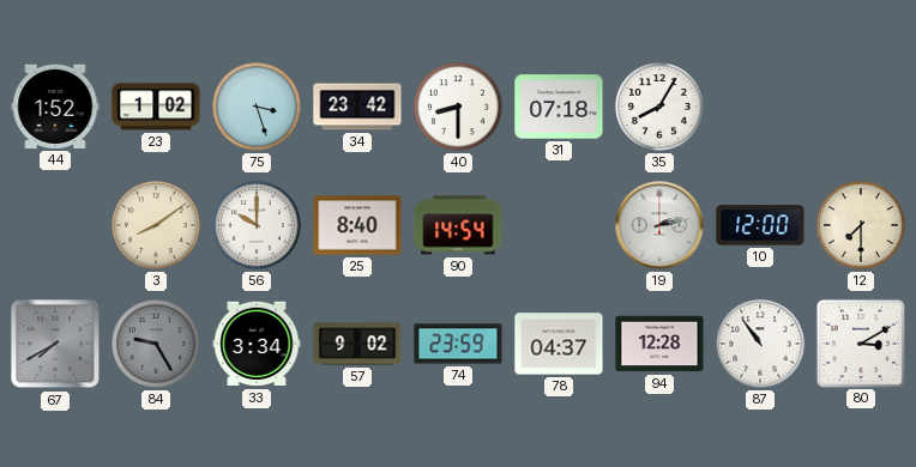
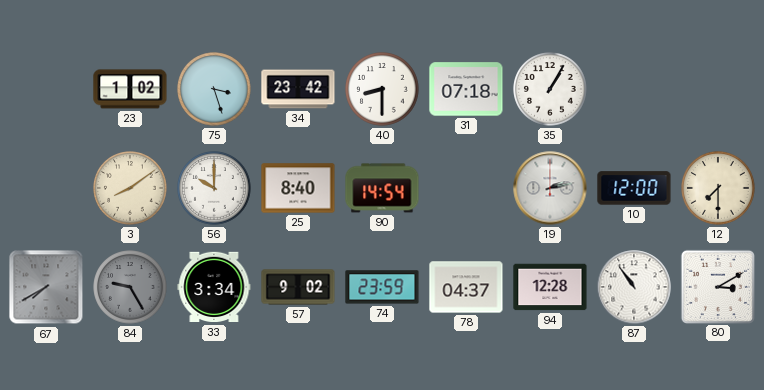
44: 1:52 -> none (55, 107)
35: 8:05 -> 1:05 (550, 89)
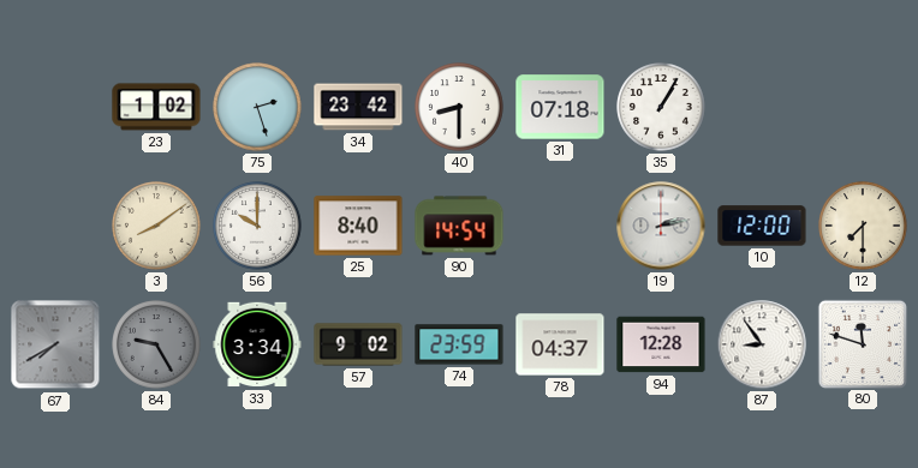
75: 3:27 -> 2:27 (257, 107)
87: 10:54 -> 8:54 (762, 344)
80: 3:10 -> 11:48 (862, 343)
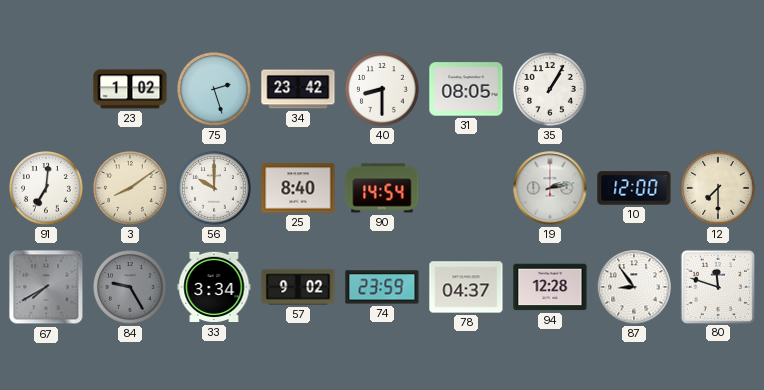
31: 07:18 -> 08:05 (466, 89)
91: none -> 7:01 (46, 188)
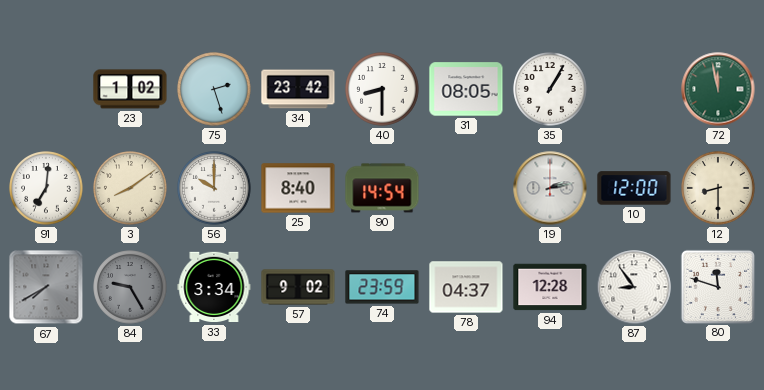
72: none -> 11:58 (718, 89)
12: 7:30 -> 8:30 (718, 188)
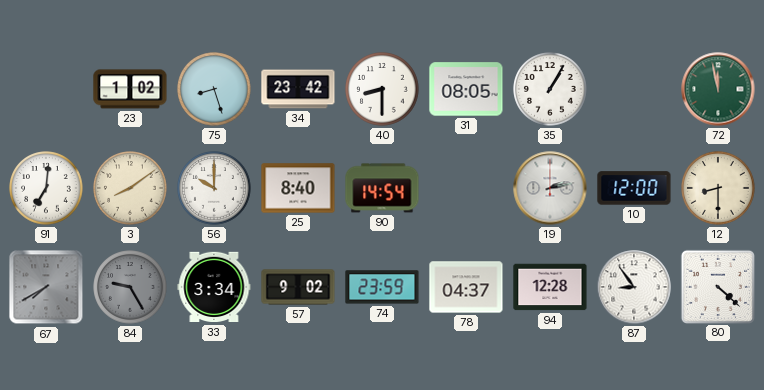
75: 2:27 -> 8:27 (214, 89)
80: 11:48 -> 4:22 (717, 286)
